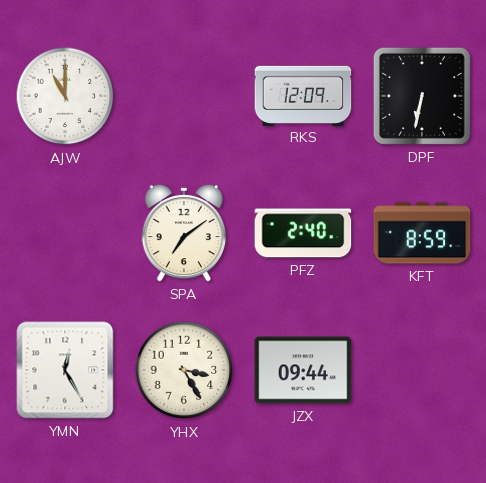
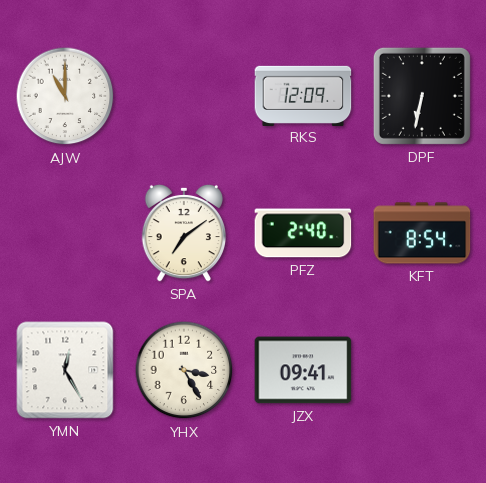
KFT: 8:59 -> 8:54 (422, 233)
JZX: 09:44 -> 09:41 (303, 370)
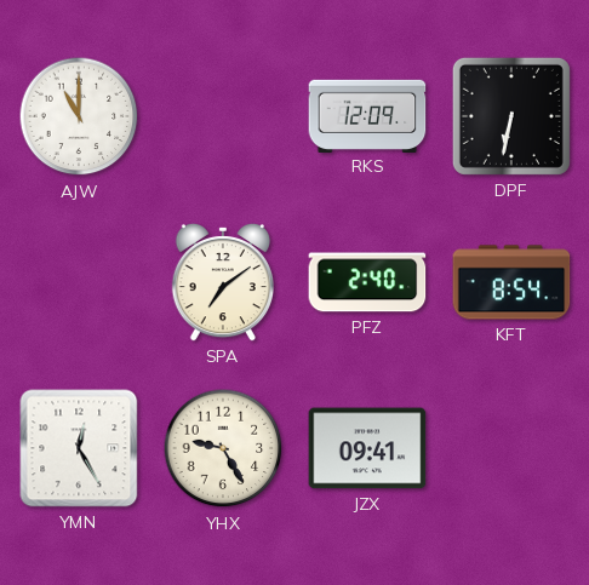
YHX: 3:25 -> 9:25 (223, 448)
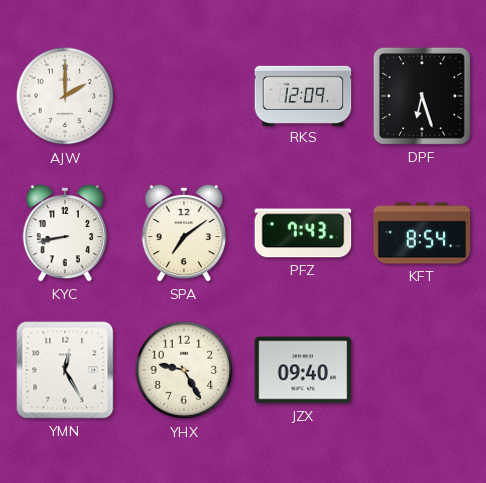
AJW: 11:00 -> 2:00 (65, 96)
DPF: 6:32 -> 6:27 (422, 96)
KYC: none -> 8:43 (64, 233)
PFZ: 2:40 -> 7:43 (303, 233)
JZX: 09:41 -> 09:40 (303, 370)
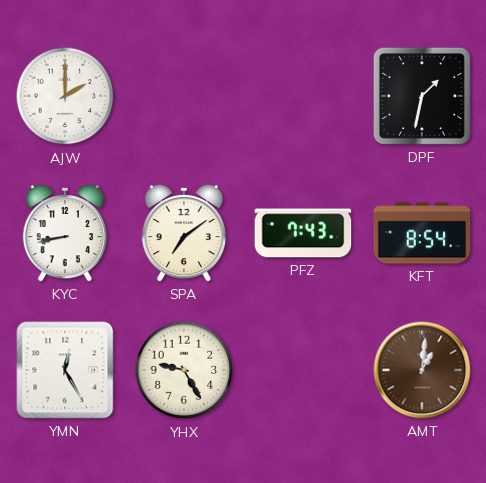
RKS: 12:09 -> none (303, 95)
DPF: 6:27 -> 1:32 (422, 96)
JZX: 09:40 -> none (303, 370)
AMT: none -> 1:01 (422, 370)
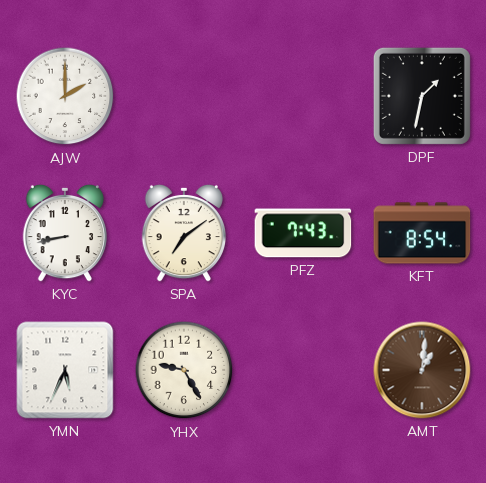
YMN: 12:25 -> 5:34 (65, 370)
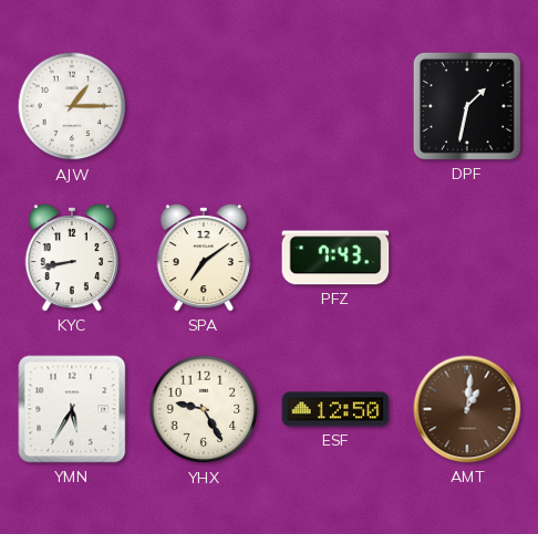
AJW: 2:00 -> 1:15 (72, 106)
KFT: 8:54 -> none (422, 233)
YMN: 5:34 -> 5:35 (72, 409)
ESF: none -> 12:50 (335, 409)
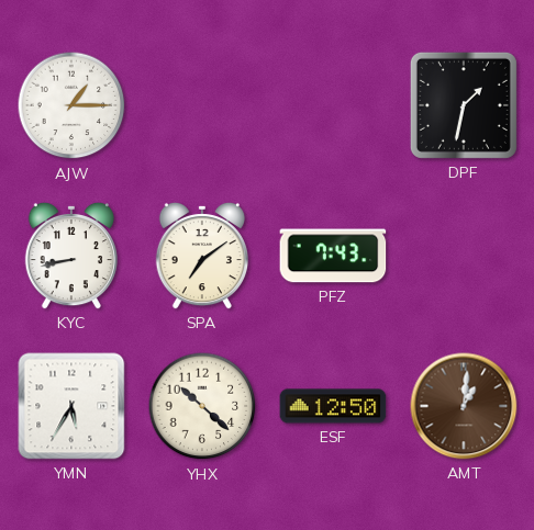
YHX: 9:25 -> 10:22 (202, 406)
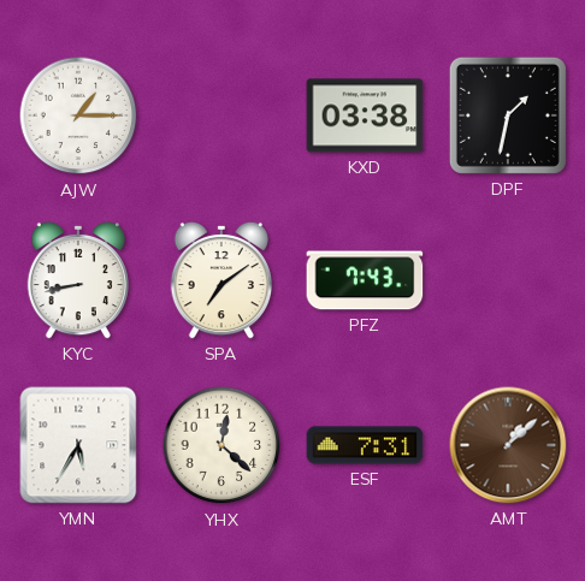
KXD: none -> 03:38 (365, 115)
YHX: 10:22 -> 12:22 (221, 445)
ESF: 12:50 -> 7:31 (365, 445)
AMT: 1:01 -> 1:08 (508, 445)
